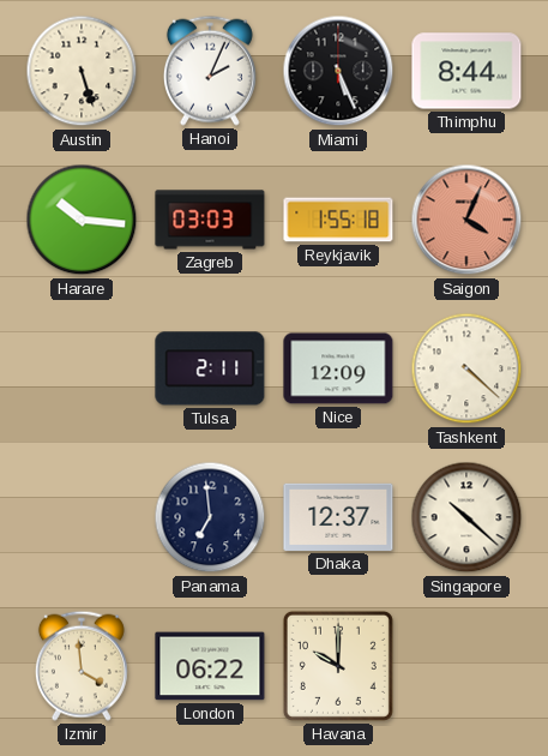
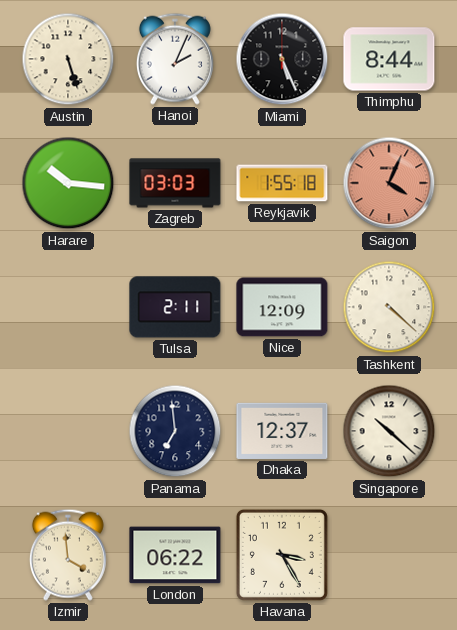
Havana: 10:00 -> 3:25 (282, 555)
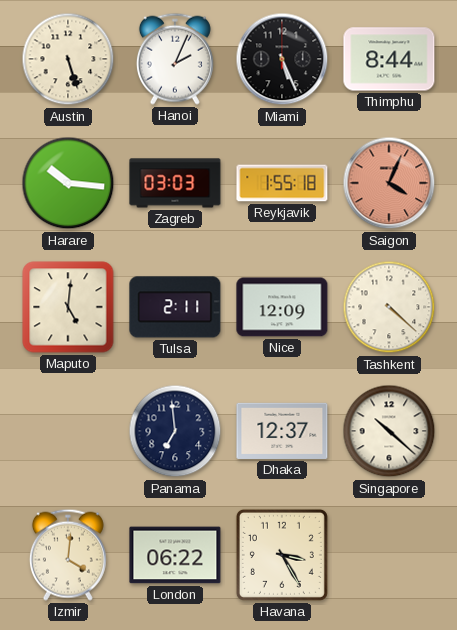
Maputo: none -> 5:01 (68, 307)
Izmir: 3:59 -> 4:01 (68, 555)
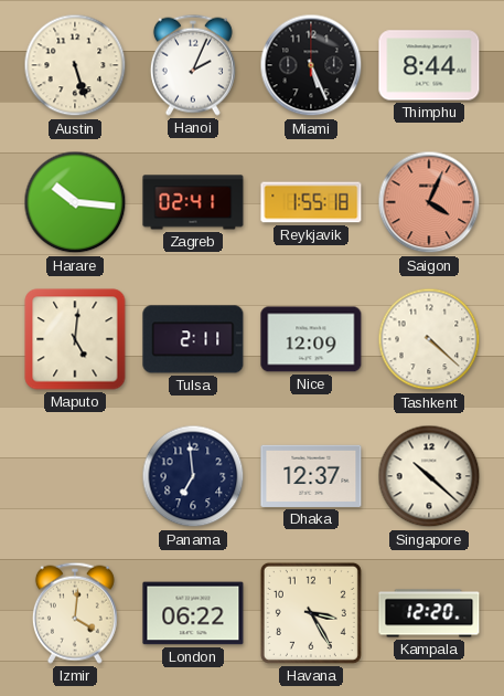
Zagreb: 03:03 -> 02:41 (193, 202)
Kampala: none -> 12:20 (429, 613)
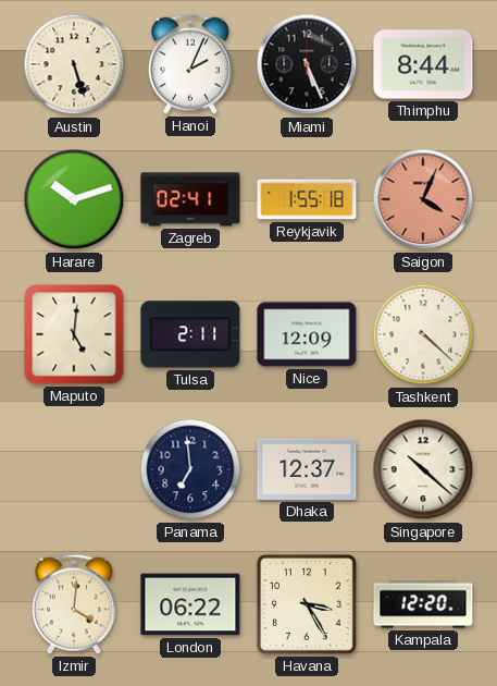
Harare: 10:16 -> 10:12 (74, 199)
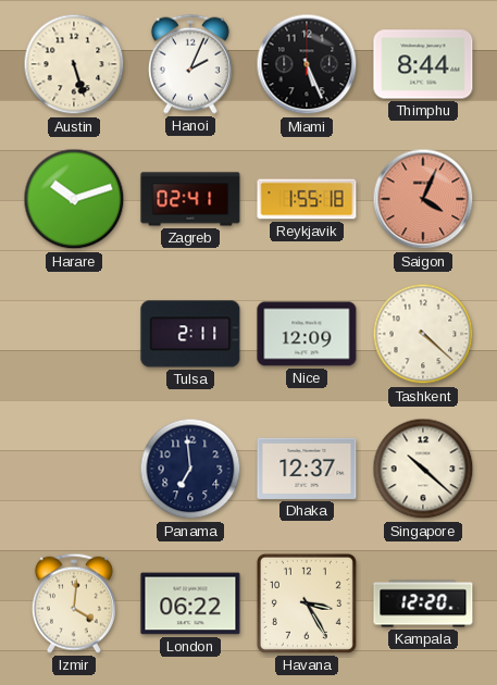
Maputo: 5:01 -> none (74, 334)
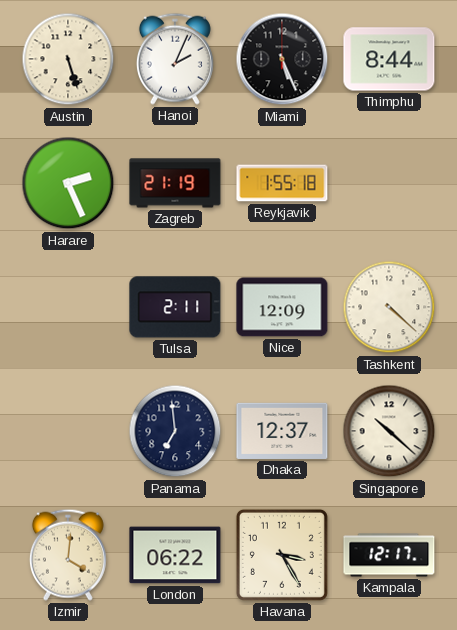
Harare: 10:12 -> 2:26 (68, 183)
Zagreb: 02:41 -> 21:19 (175, 183)
Saigon: 4:04 -> none (423, 199)
Kampala: 12:20 -> 12:17 (389, 555)
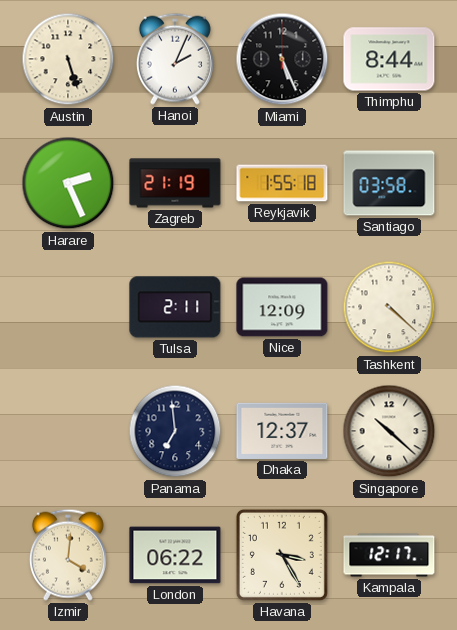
Santiago: none -> 03:58 (389, 183)
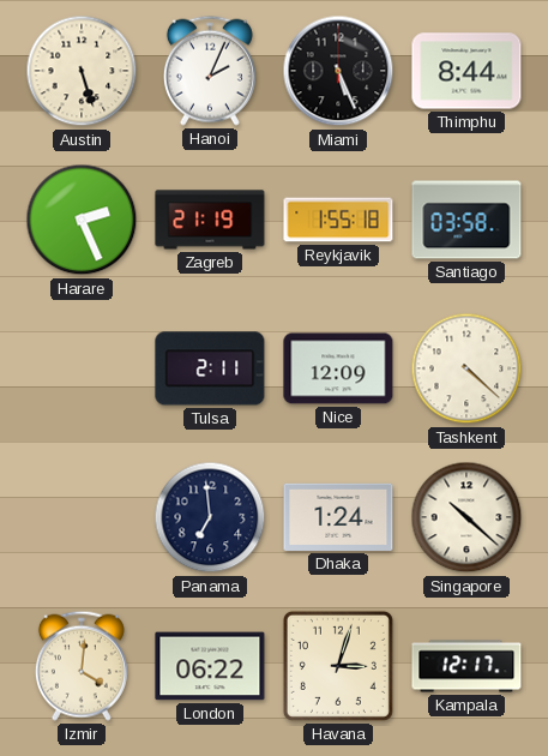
Dhaka: 12:37 -> 1:24 (338, 517)
Havana: 3:25 -> 3:03 (338, 666)
